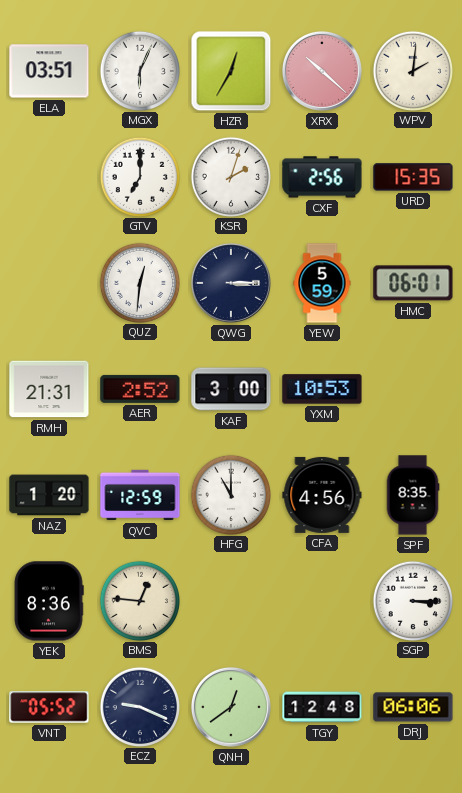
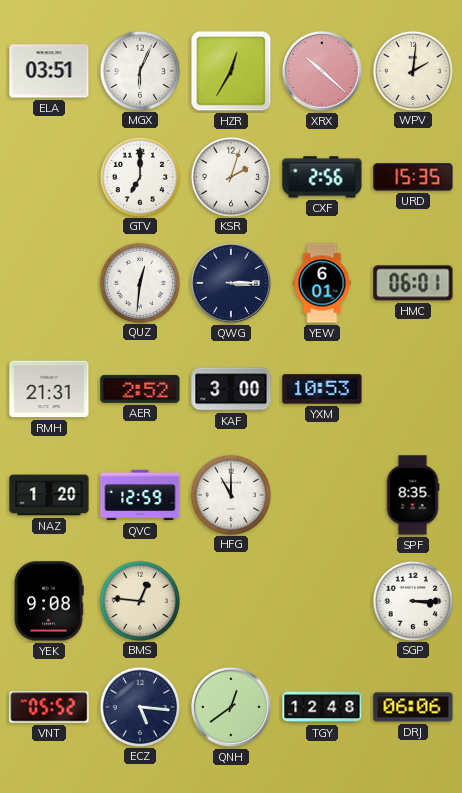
YEW: 5:59 -> 6:01 (322, 283)
CFA: 4:56 -> none (322, 495)
YEK: 8:36 -> 9:08 (49, 601)
ECZ: 9:19 -> 5:16 (139, 706)
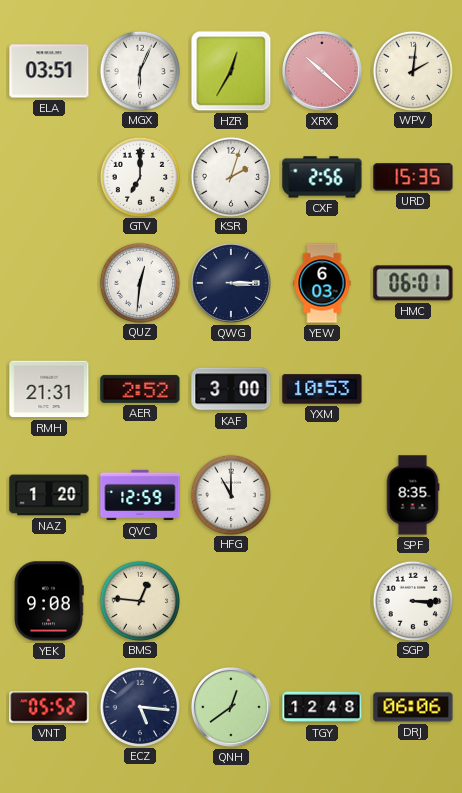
YEW: 6:01 -> 6:03 (322, 283)
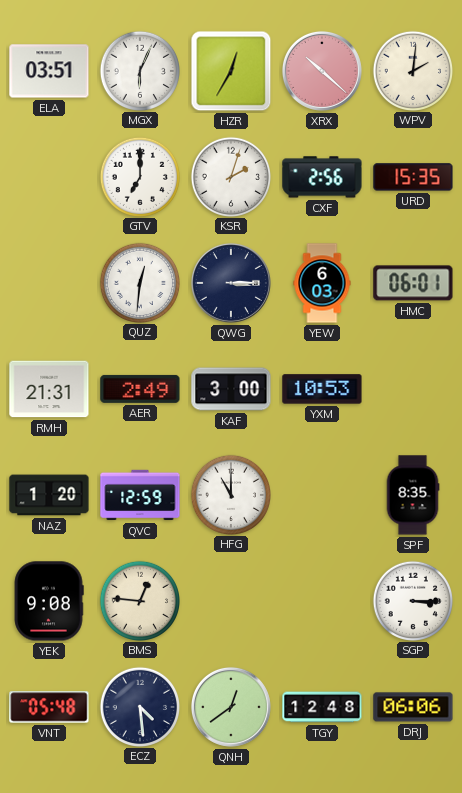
AER: 2:52 -> 2:49 (140, 389)
VNT: 05:52 -> 05:48 (49, 707)
ECZ: 5:16 -> 4:29 (139, 706)
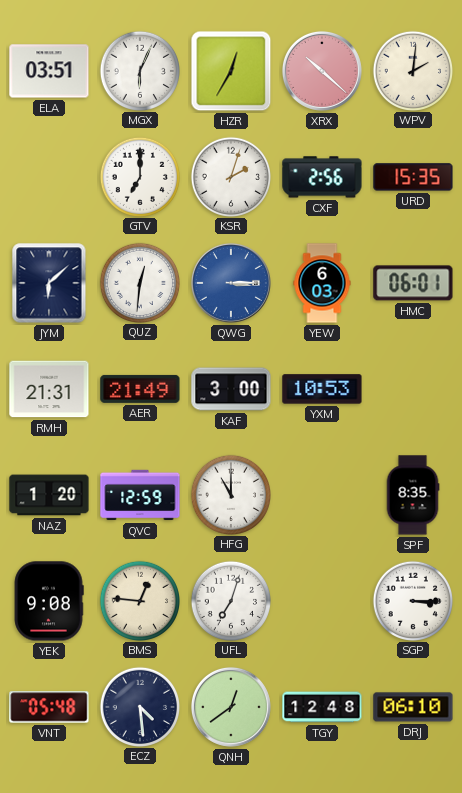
JYM: none -> 6:08 (49, 283)
QWG dial: navy -> blue (231, 283)
AER: 2:49 -> 21:49 (140, 389)
UFL: none -> 7:03 (230, 600)
DRJ: 06:06 -> 06:10 (413, 707)
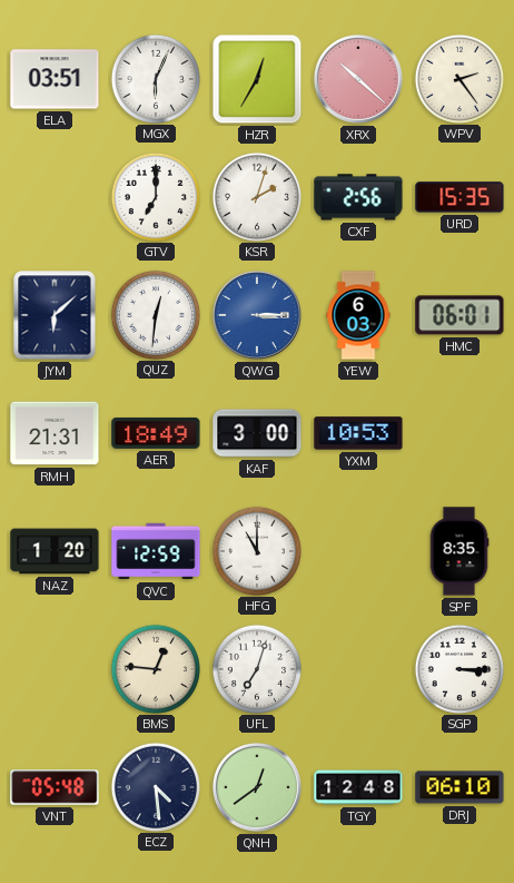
WPV: 2:01 -> 2:24 (458, 78)
AER: 21:49 -> 18:49 (156, 433)
YEK: 9:08 -> none (49, 601)
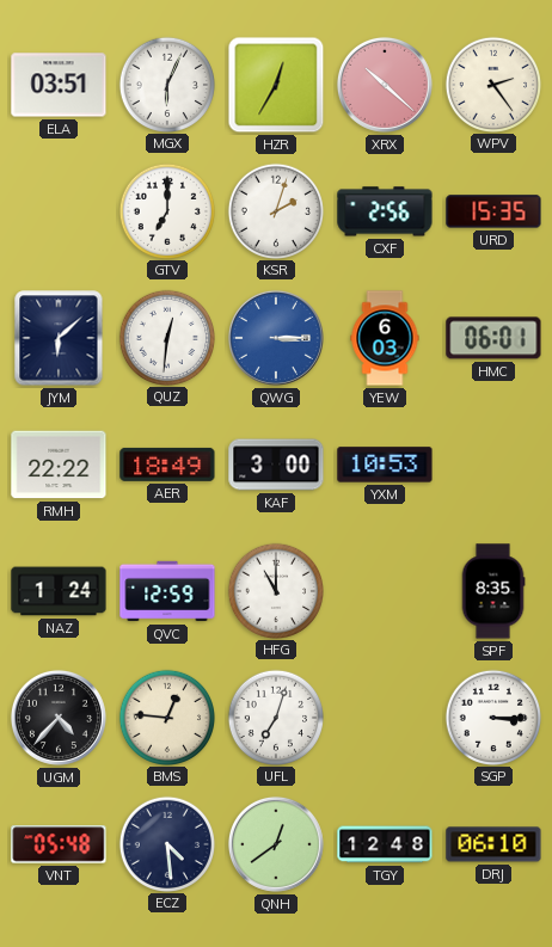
RMH: 21:31 -> 22:22 (59, 465)
NAZ: 1:20 -> 1:24 (59, 591)
UGM: none -> 4:37 (59, 718)
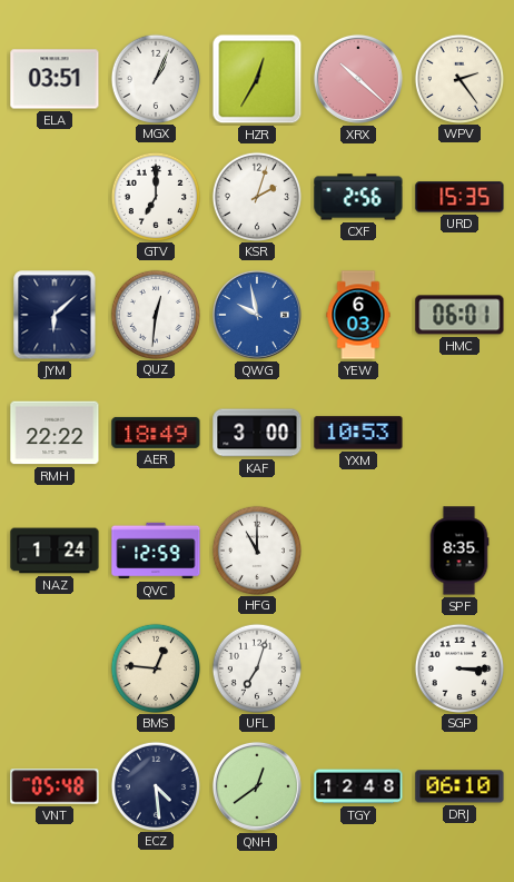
MGX: 6:04 -> 1:04 (155, 78)
QWG: 3:15 -> 9:58 (257, 315)
UGM: 4:37 -> none (59, 718)
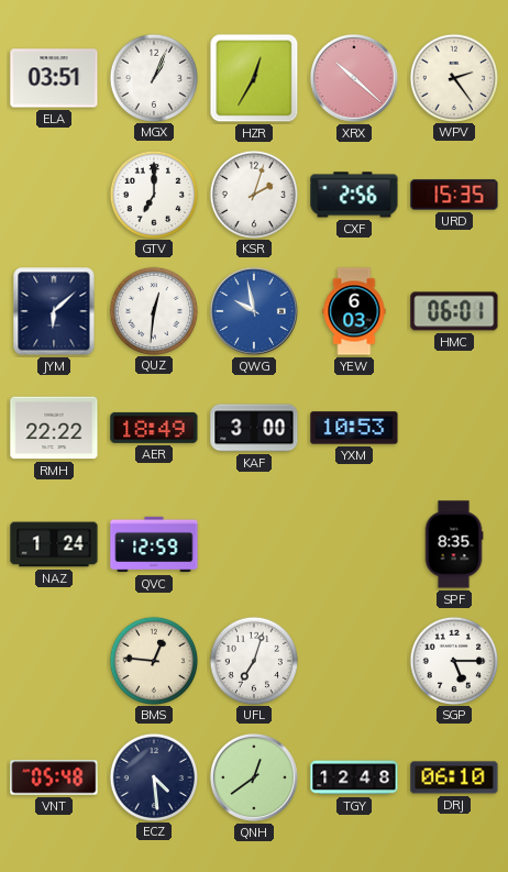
HFG: 11:00 -> none (256, 549)
SGP: 3:15 -> 5:15 (453, 660)
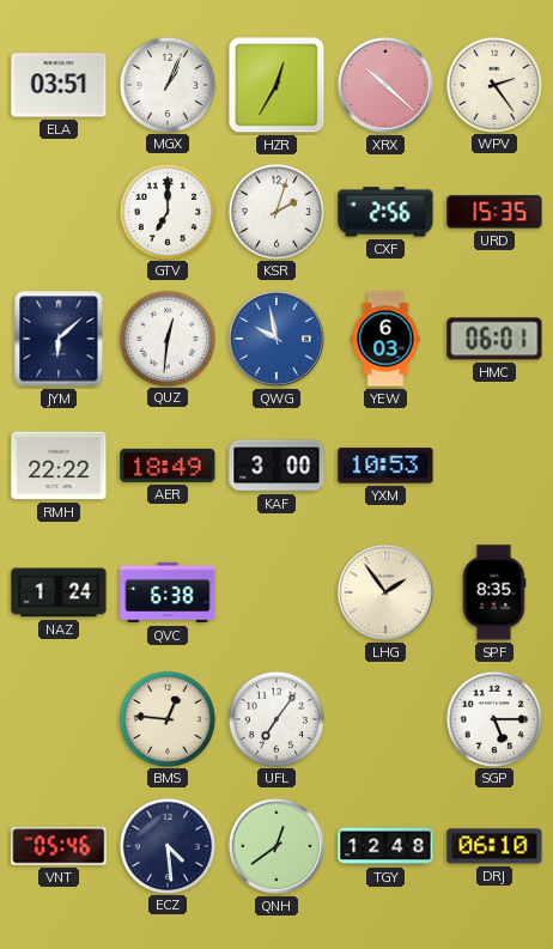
QVC: 12:59 -> 6:38 (168, 592)
LHG: none -> 1:54 (385, 592)
UFL: 7:03 -> 7:06 (275, 718)
VNT: 05:48 -> 05:46 (59, 846)
